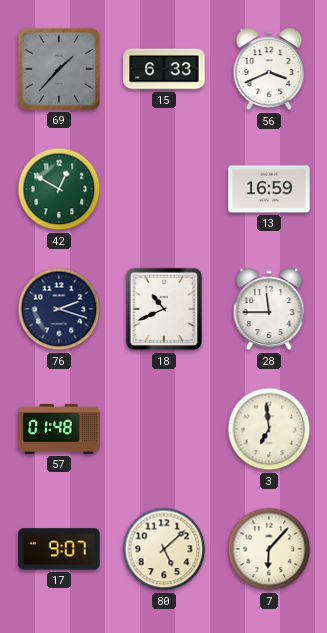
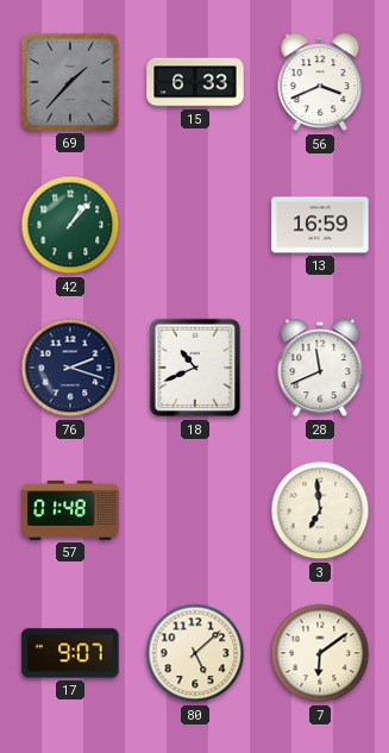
42: 12:50 -> 1:07 (70, 225)
28: 11:45 -> 11:41 (320, 368)
7: 6:07 -> 6:09 (320, 653)
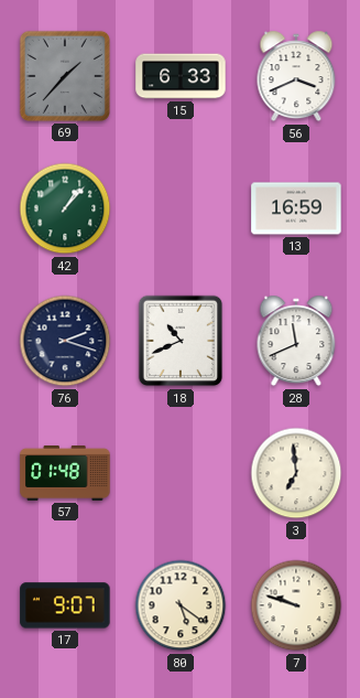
80: 5:08 -> 5:21 (181, 605)
7: 6:09 -> 9:48 (296, 605)
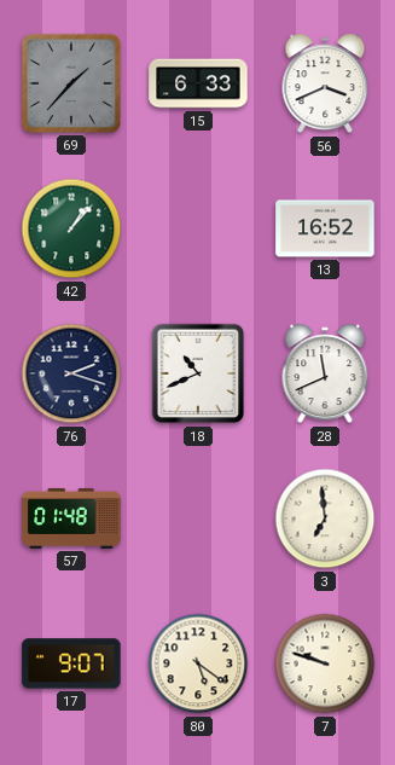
13: 16:59 -> 16:52 (325, 228)
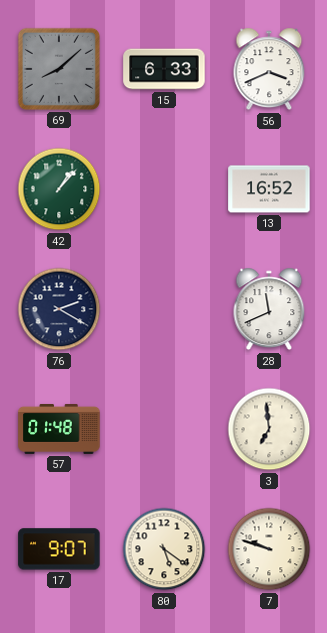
69: 1:37 -> 8:08 (59, 69)
76: 2:18 -> 2:20 (59, 309)
18: 10:41 -> none (198, 373)
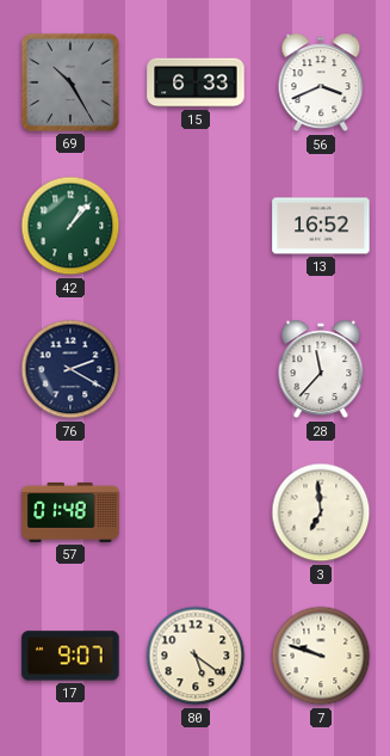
69: 8:08 -> 10:25 (70, 82)
28: 11:41 -> 11:37 (321, 369)
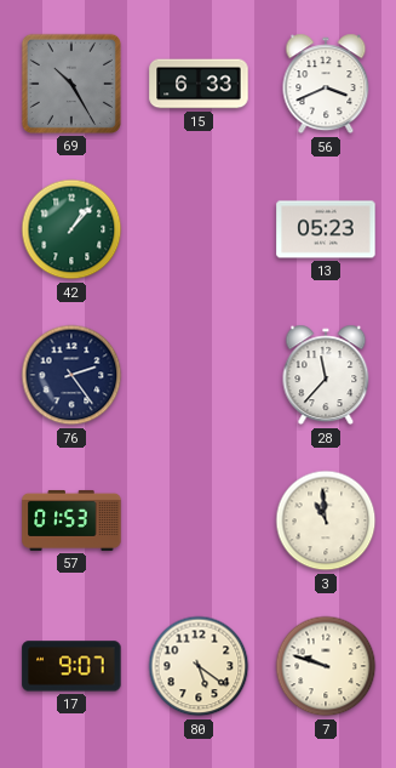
13: 16:52 -> 05:23 (326, 229)
76: 2:20 -> 2:24 (71, 375)
57: 01:48 -> 01:53 (71, 520)
3: 6:59 -> 10:59 (326, 520)
